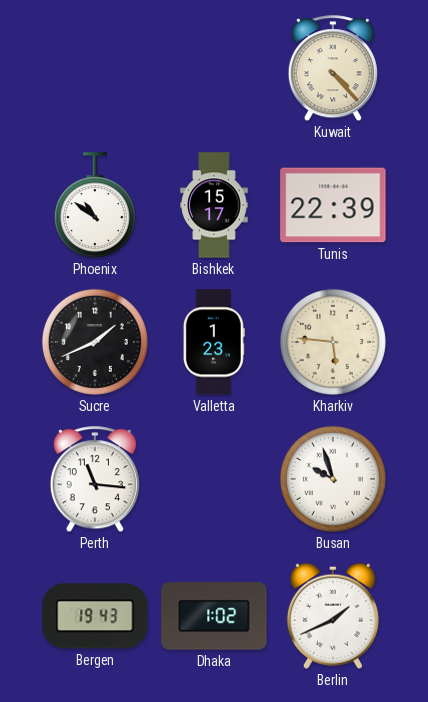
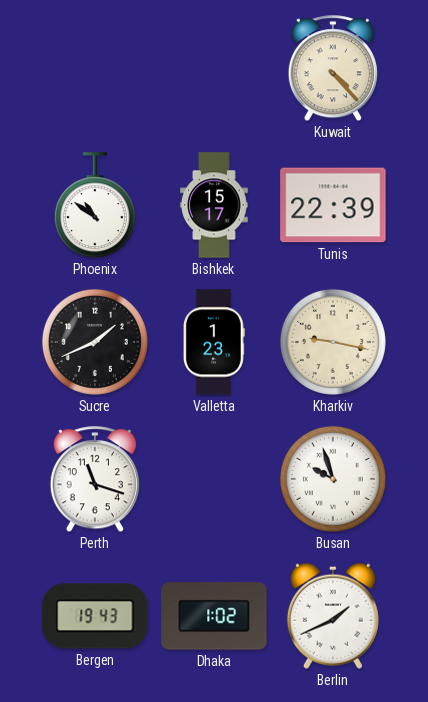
Kharkiv: 5:46 -> 9:17 (333, 342)
Perth: 11:16 -> 11:18 (95, 480)
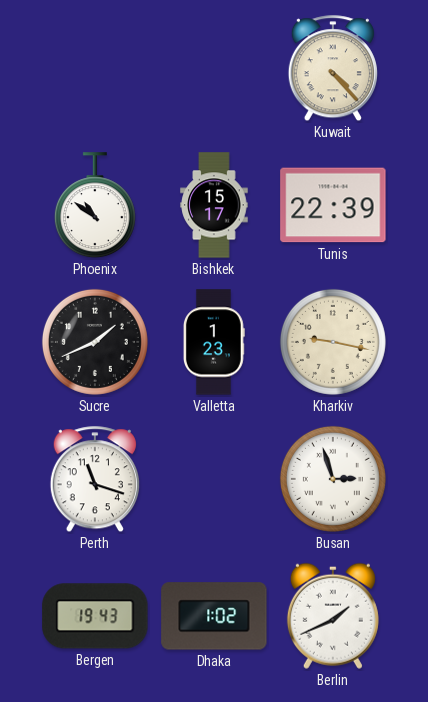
Busan: 9:57 -> 2:57 (333, 479)
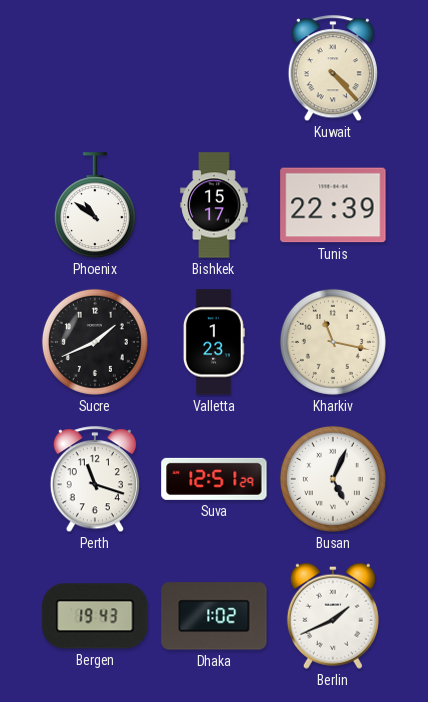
Kharkiv: 9:17 -> 11:17 (333, 342)
Suva: none -> 12:51 (214, 479)
Busan: 2:57 -> 5:04 (333, 479)
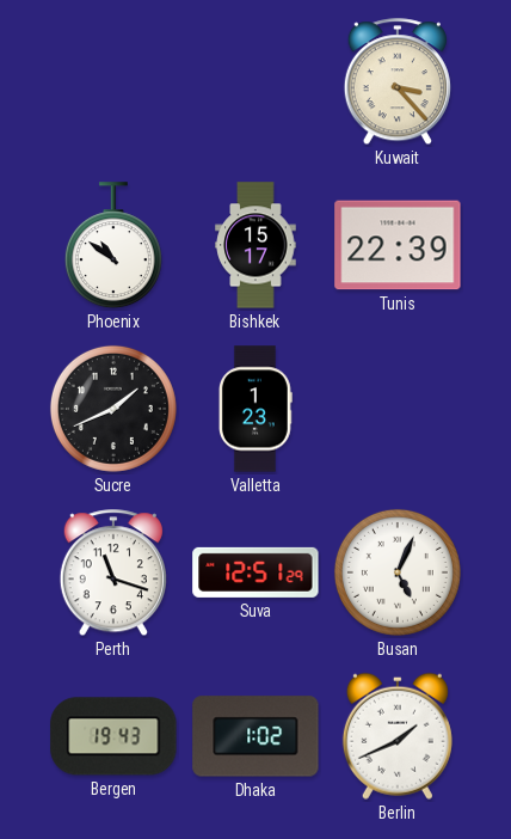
Kuwait: 4:23 -> 3:23 (398, 82)
Kharkiv: 11:17 -> none (333, 342)
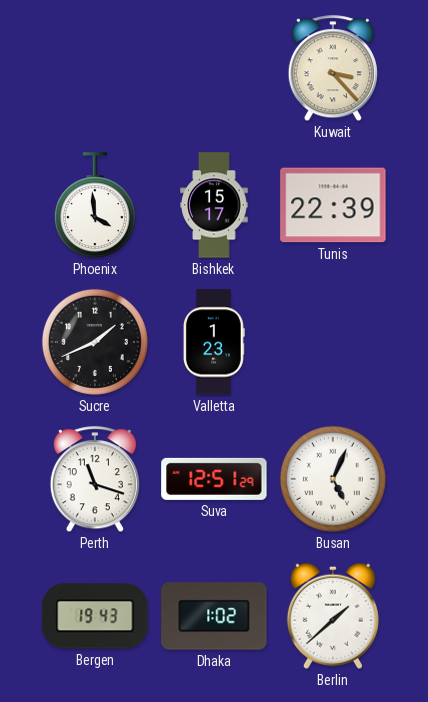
Phoenix: 10:51 -> 3:59 (95, 206)
Berlin: 1:41 -> 1:38 (333, 616)
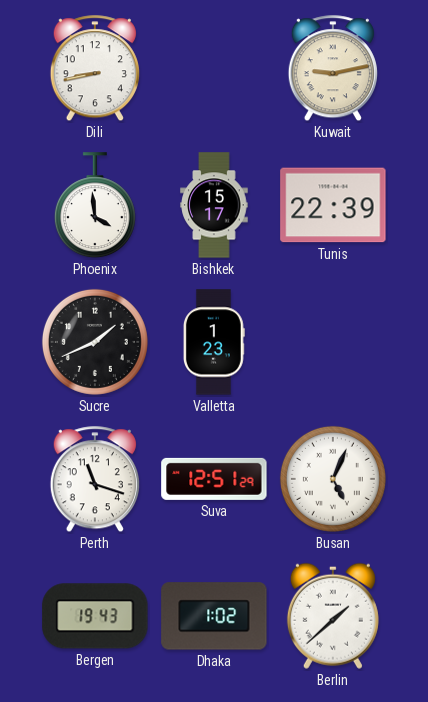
Dili: none -> 8:43 (95, 69)
Kuwait: 3:23 -> 9:13 (333, 69)
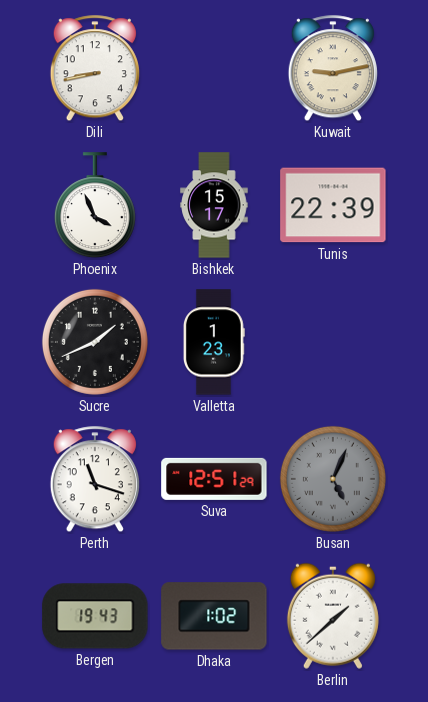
Phoenix: 3:59 -> 3:56 (95, 206)
Busan dial: white -> grey (333, 479)
